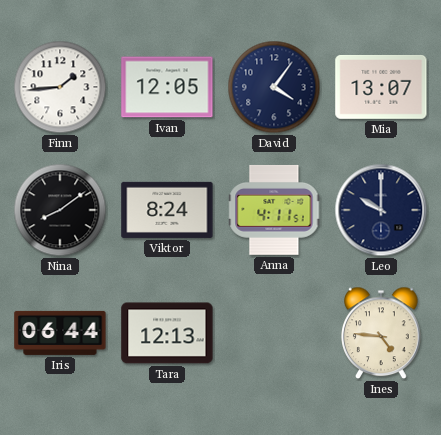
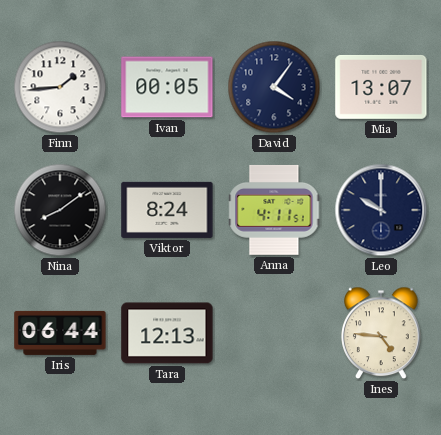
Ivan: 12:05 -> 00:05 (167, 87)
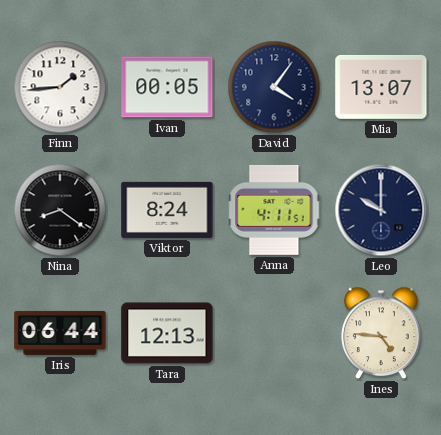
Nina: 8:09 -> 8:21 (60, 210)
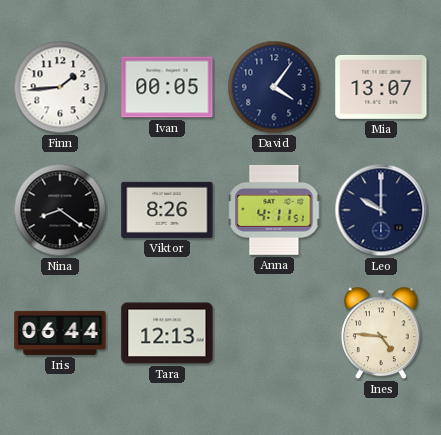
Viktor: 8:24 -> 8:26 (167, 210)
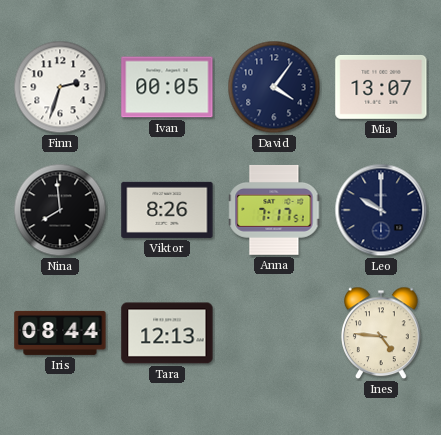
Finn: 1:44 -> 2:33 (60, 87)
Nina: 8:21 -> 7:59 (60, 210)
Anna: 4:11 -> 7:17 (274, 210)
Iris: 06:44 -> 08:44 (60, 333)
